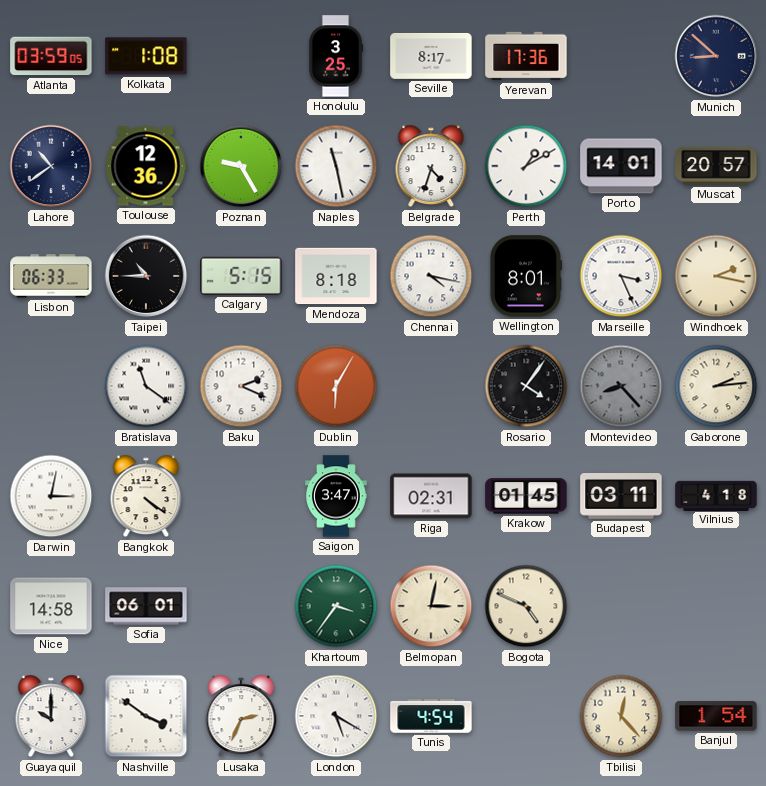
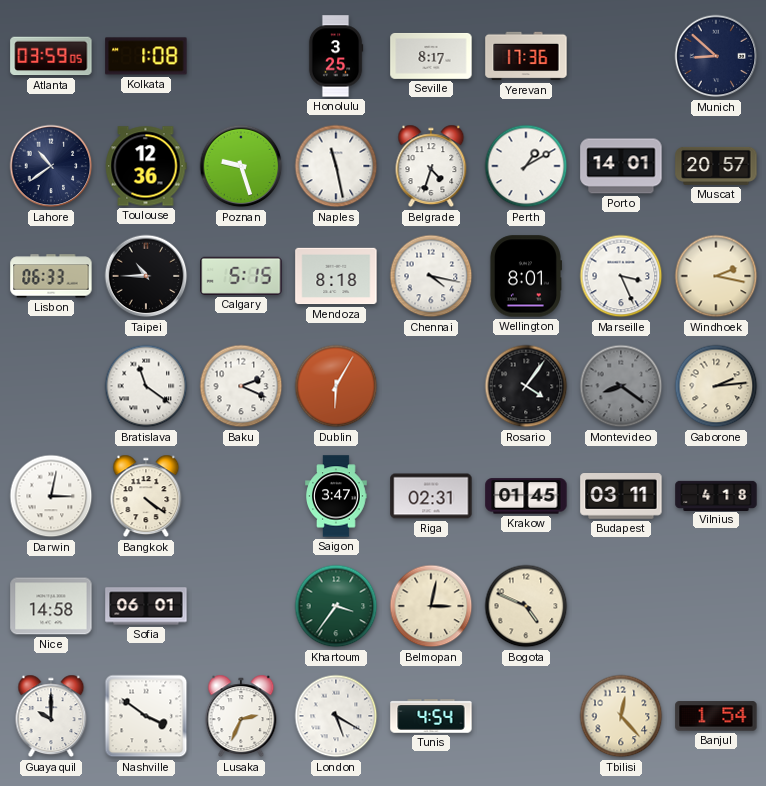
Poznan: 9:25 -> 9:27 (241, 166)
Montevideo: 8:23 -> 8:21 (621, 386)
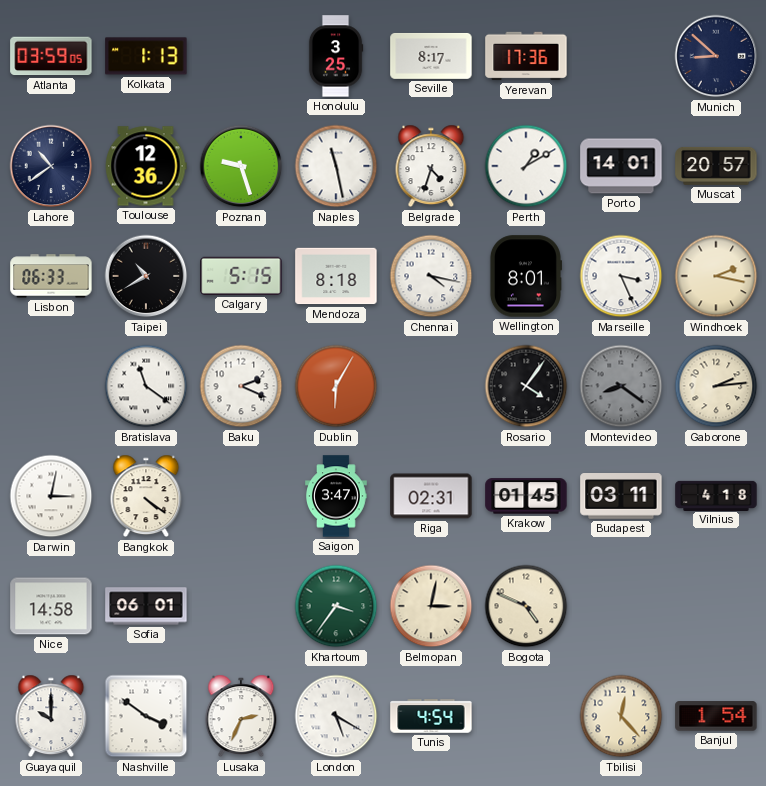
Kolkata: 1:08 -> 1:13 (146, 56)
Taipei: 10:45 -> 10:40 (146, 276)
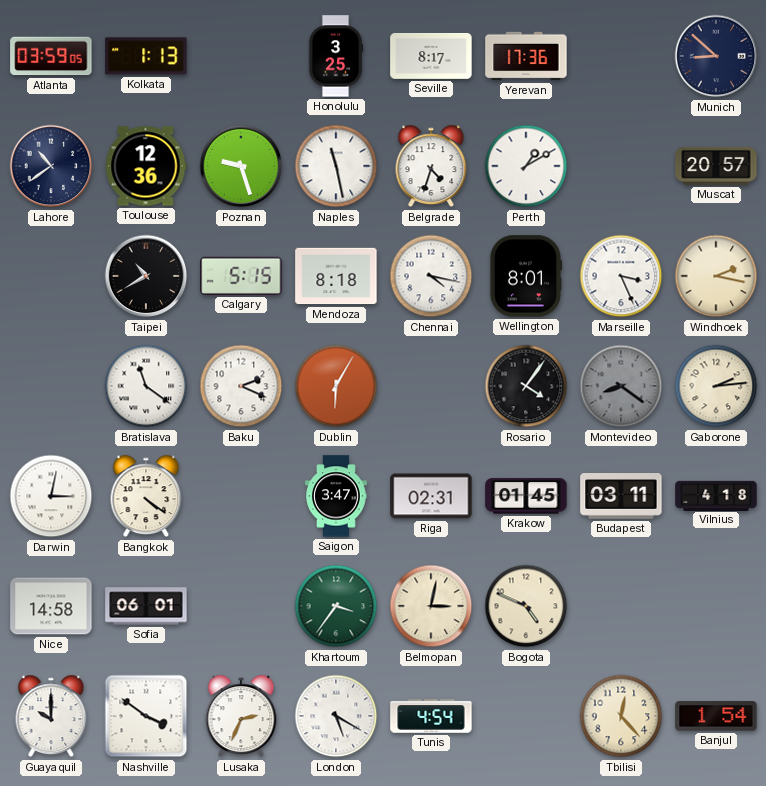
Porto: 14:01 -> none (621, 166)
Lisbon: 06:33 -> none (51, 276)
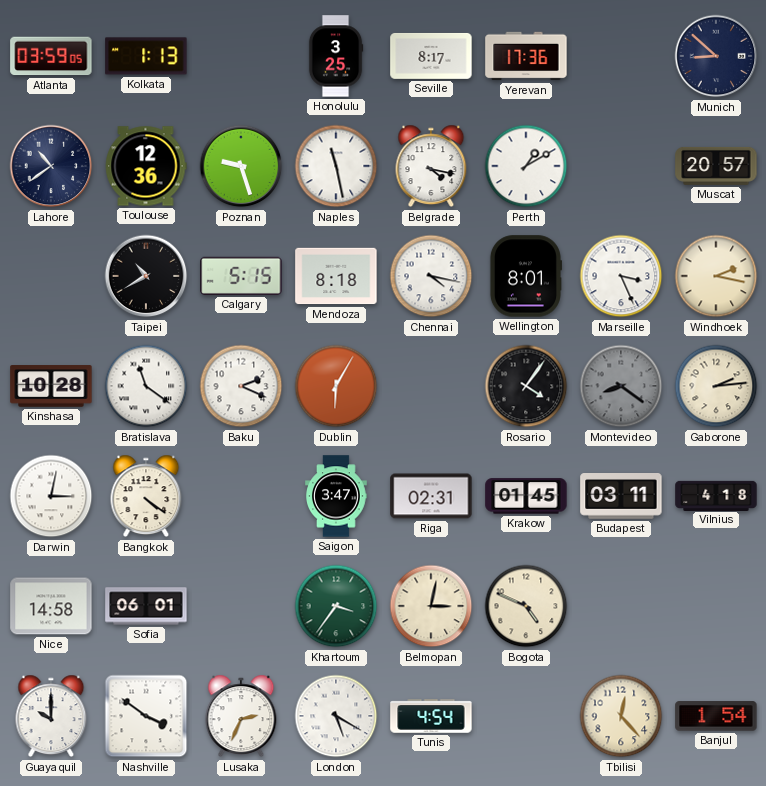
Belgrade: 4:33 -> 4:17 (431, 166)
Kinshasa: none -> 10:28 (51, 386)
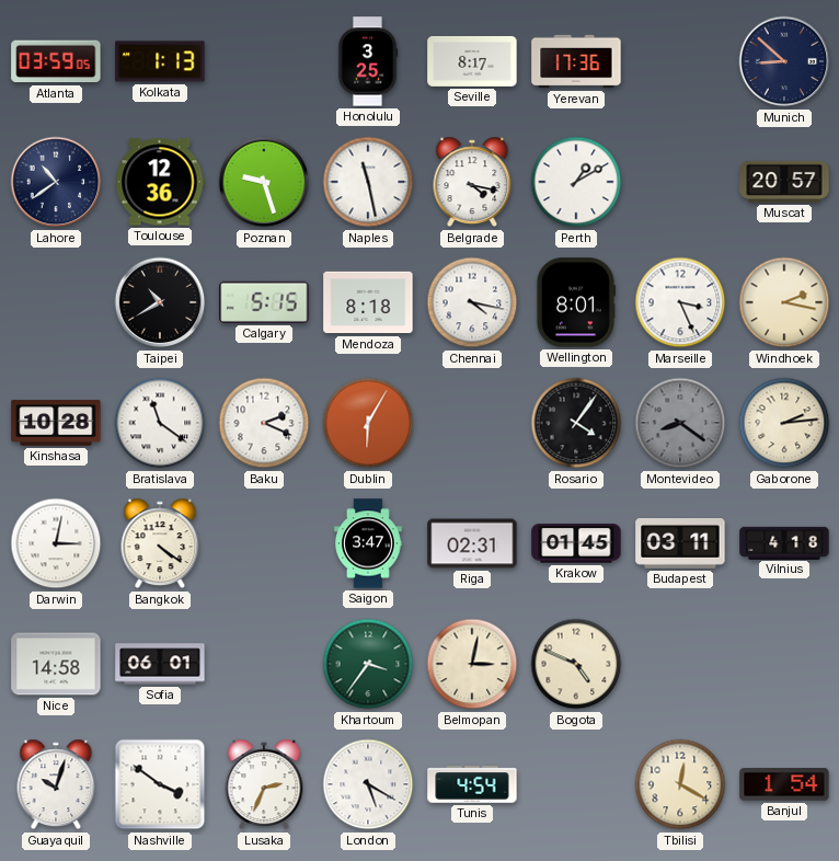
Guayaquil: 10:00 -> 10:03 (56, 784)
Tbilisi: 12:23 -> 12:20 (680, 784)
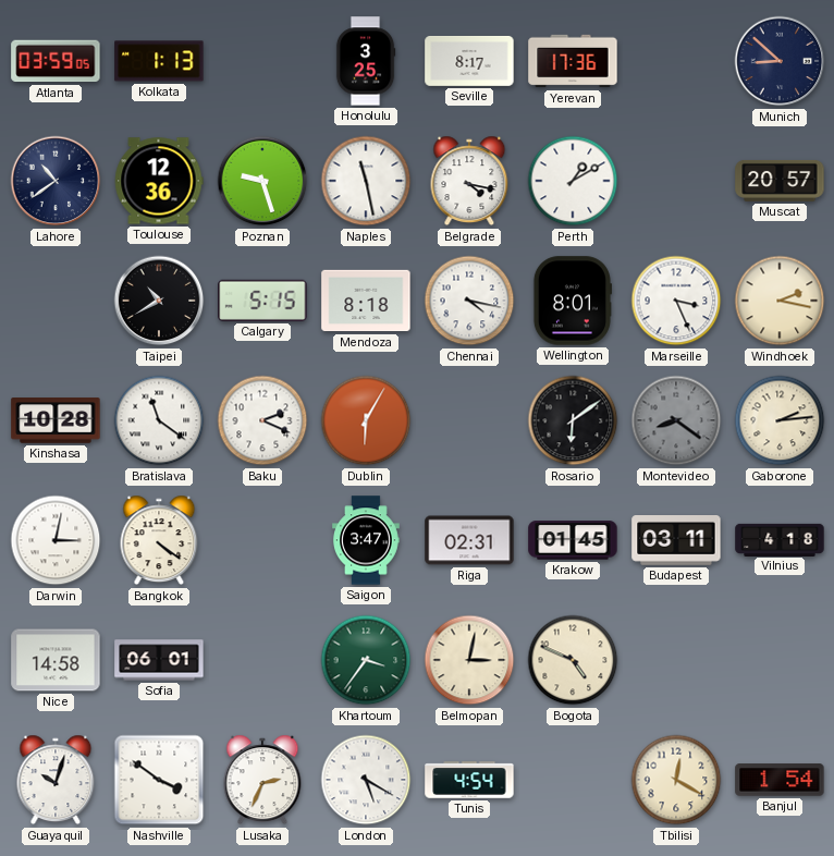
Rosario: 4:06 -> 6:09 (573, 420)
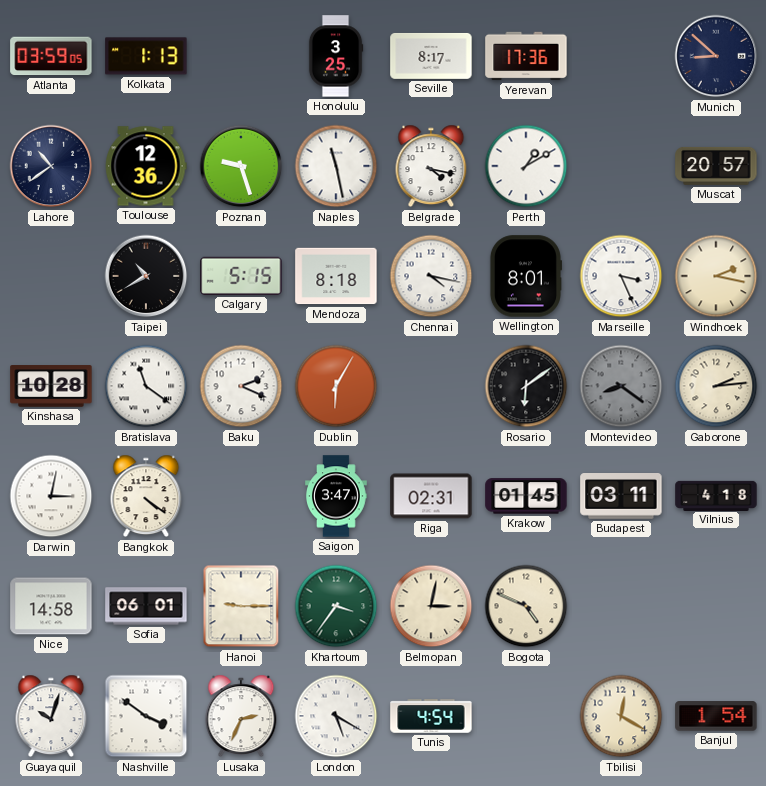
Hanoi: none -> 9:15 (241, 606)
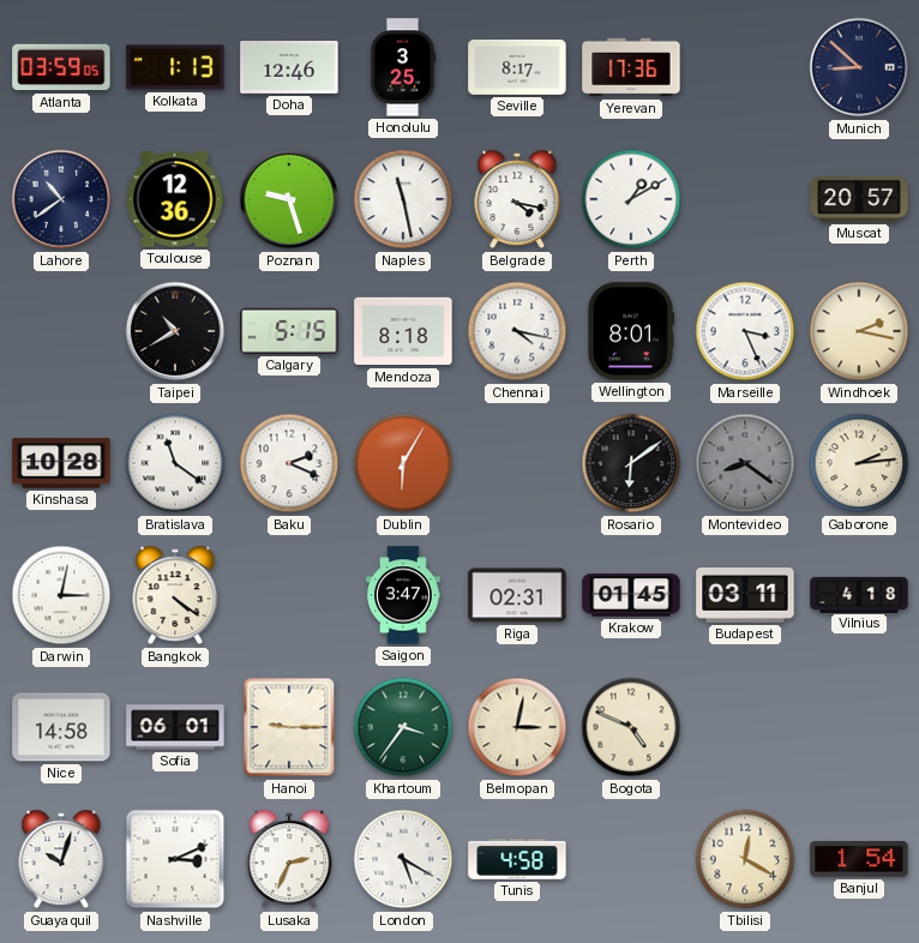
Doha: none -> 12:46 (289, 67)
Nashville: 3:51 -> 3:11 (175, 859)
Tunis: 4:54 -> 4:58 (517, 859)
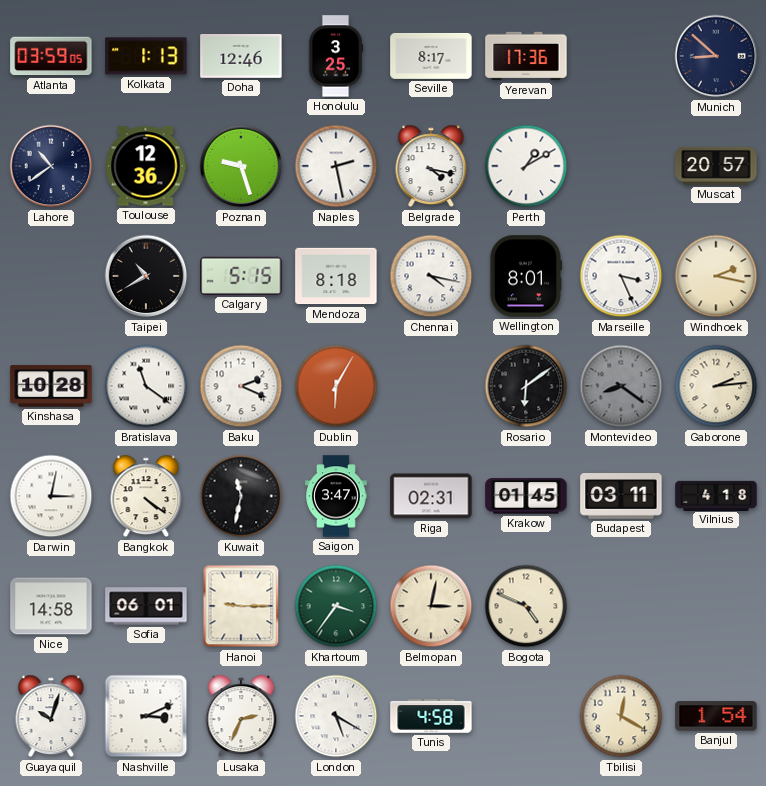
Naples: 11:28 -> 2:28 (336, 166)
Kuwait: none -> 11:32 (241, 496)
